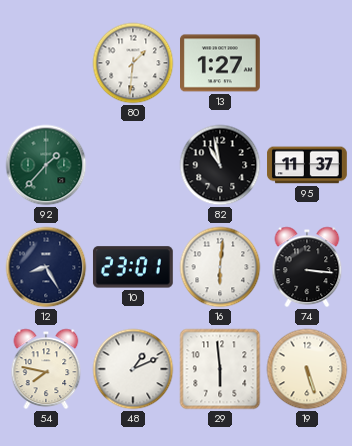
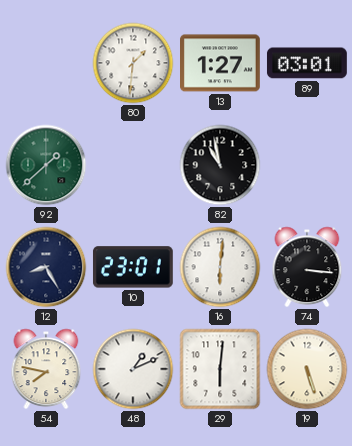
89: none -> 03:01 (307, 63)
92: 1:37 -> 1:38 (46, 165)
95: 11:37 -> none (308, 165)
29: 5:59 -> 6:01 (220, 369)
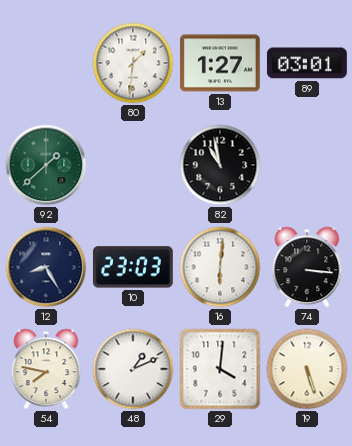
10: 23:01 -> 23:03 (133, 267)
29: 6:01 -> 4:01 (220, 369)
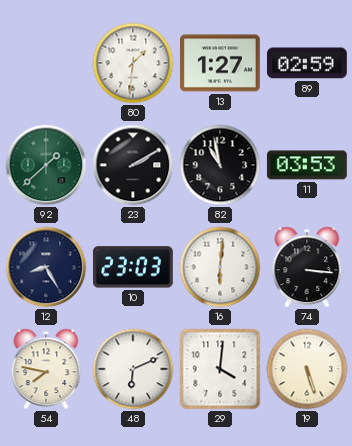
89: 03:01 -> 02:59 (307, 63)
23: none -> 2:10 (133, 165)
11: none -> 03:53 (307, 165)
48: 1:11 -> 6:11 (133, 369)
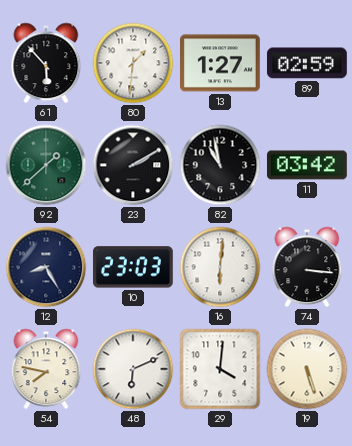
61: none -> 5:53 (46, 63)
11: 03:53 -> 03:42 (307, 165)
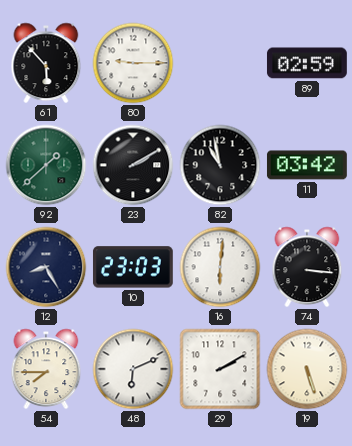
80: 1:31 -> 9:15 (133, 63)
13: 1:27 -> none (221, 63)
54: 7:47 -> 7:45 (46, 369)
29: 4:01 -> 2:10 (220, 369)
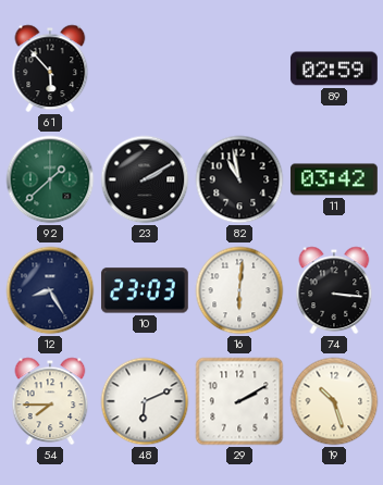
80: 9:15 -> none (133, 63)
19: 5:27 -> 10:27 (334, 401)
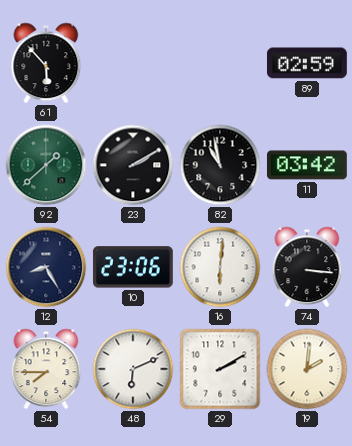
10: 23:03 -> 23:06 (133, 267)
19: 10:27 -> 2:01 (307, 369)
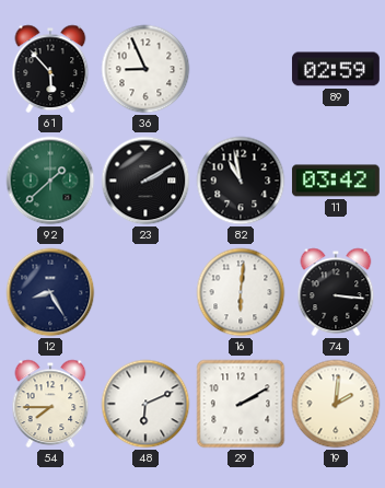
36: none -> 8:56 (145, 69)
10: 23:06 -> none (133, 267)
